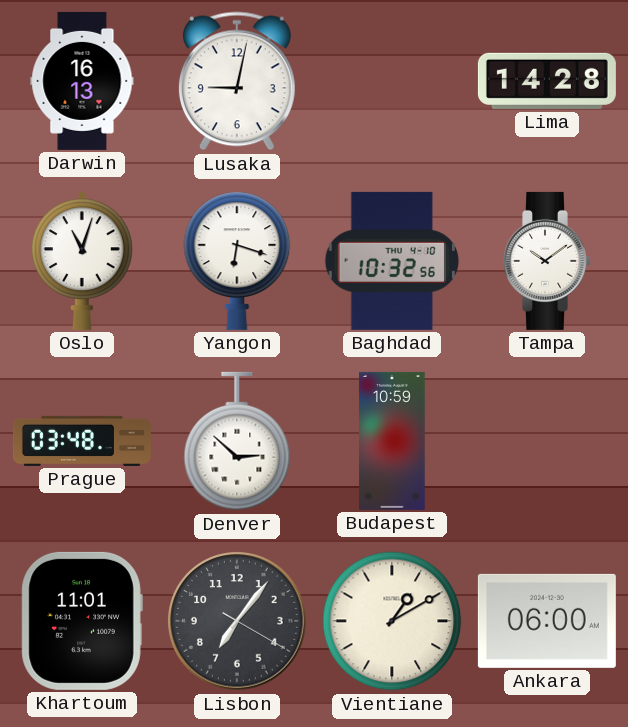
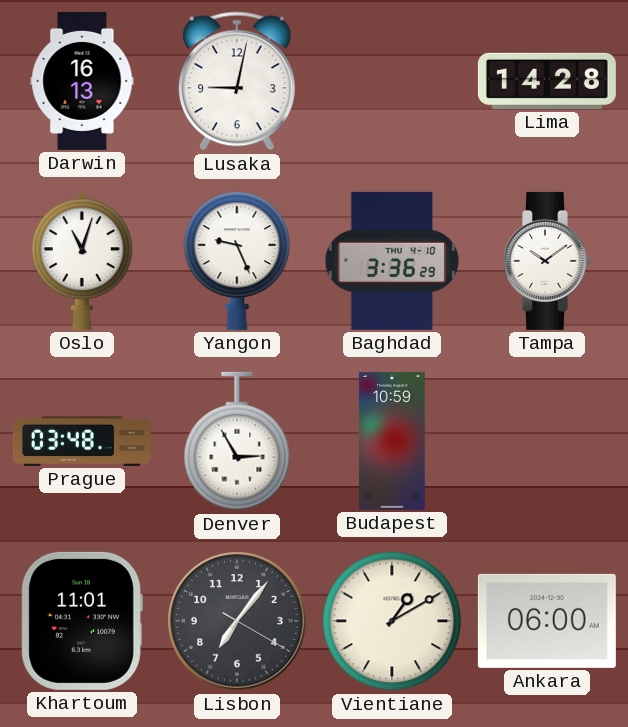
Yangon: 6:18 -> 9:26 (237, 261)
Baghdad: 10:32 -> 3:36 (392, 261)
Denver: 2:52 -> 2:55 (237, 441)
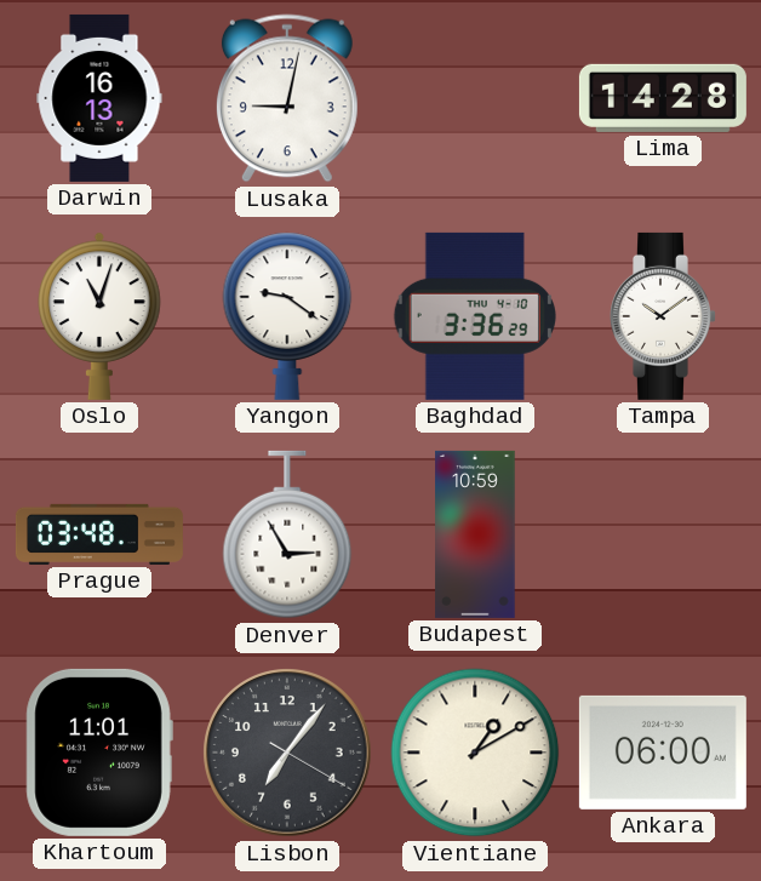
Yangon: 9:26 -> 9:21 (287, 316)
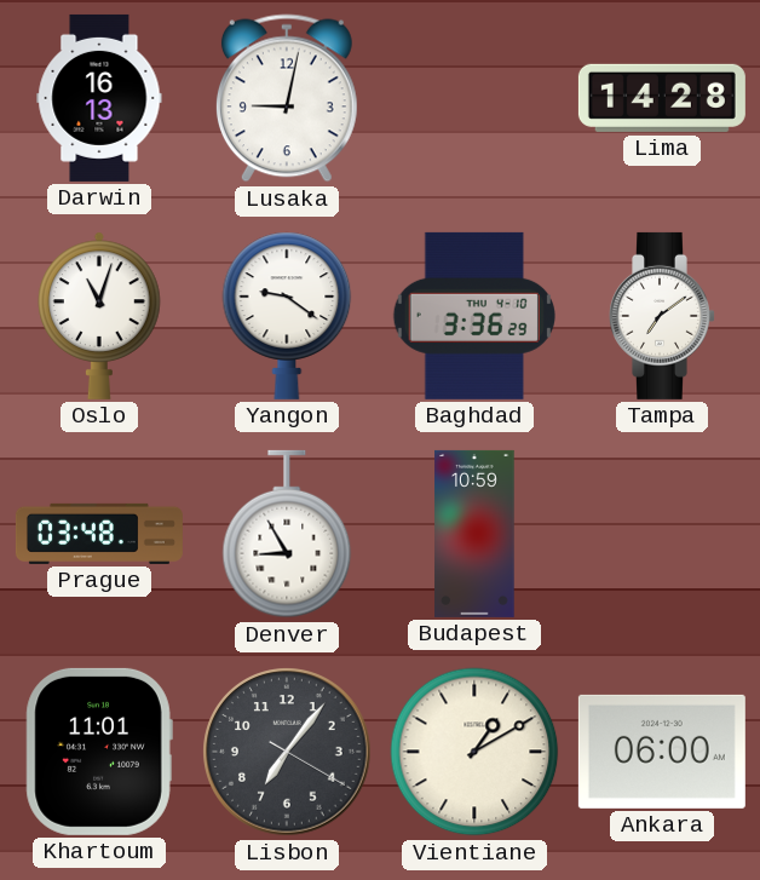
Tampa: 10:09 -> 7:09 (663, 316)
Denver: 2:55 -> 8:55 (287, 534)
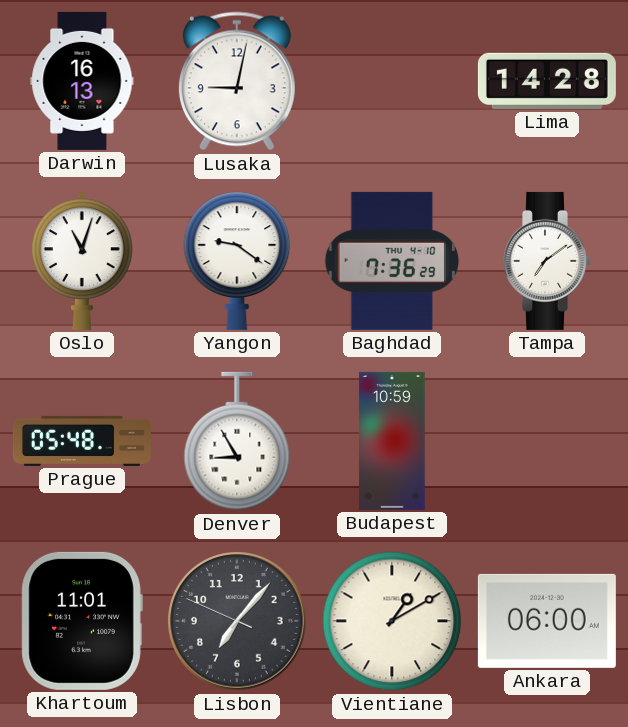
Baghdad: 3:36 -> 7:36 (392, 261)
Prague: 03:48 -> 05:48 (82, 441)
Lisbon: 7:06:20 -> 7:06:49 (237, 621)
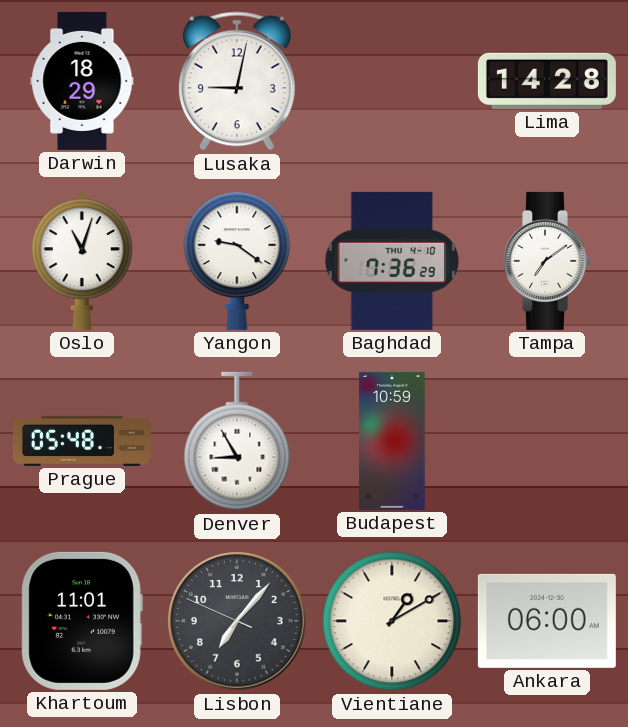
Darwin: 16:13 -> 18:29 (82, 81)
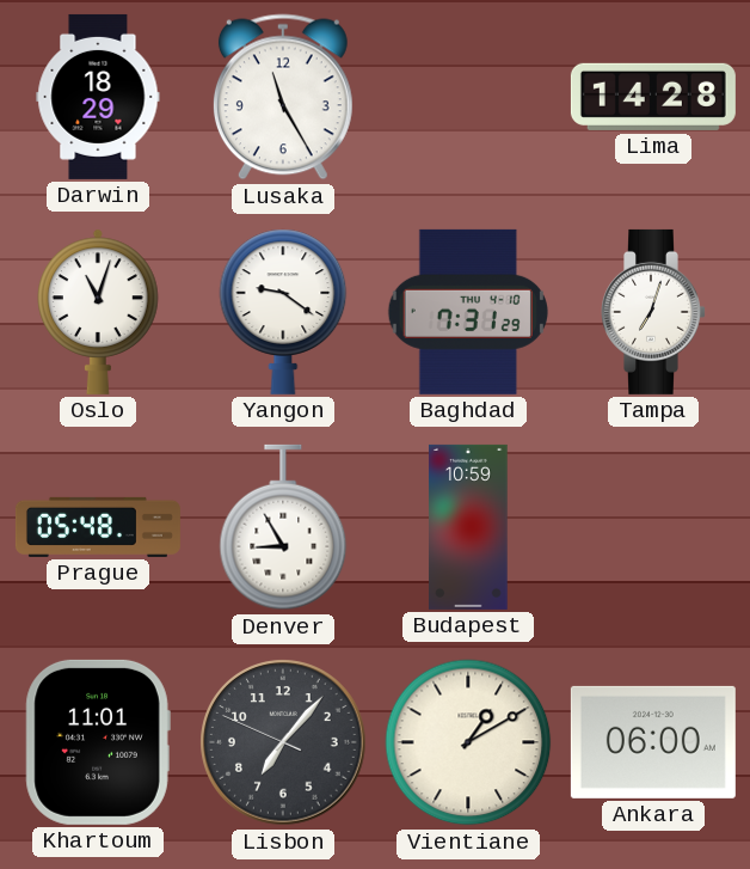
Lusaka: 9:02 -> 11:25 (283, 97)
Baghdad: 7:36 -> 7:31 (468, 312)
Tampa: 7:09 -> 7:03 (654, 312)
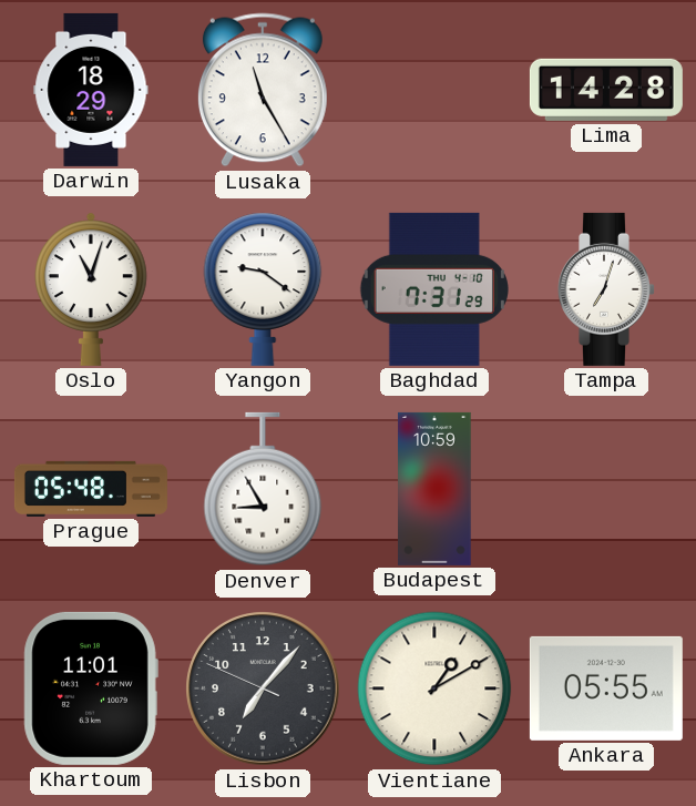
Ankara: 06:00 -> 05:55 (606, 688)
